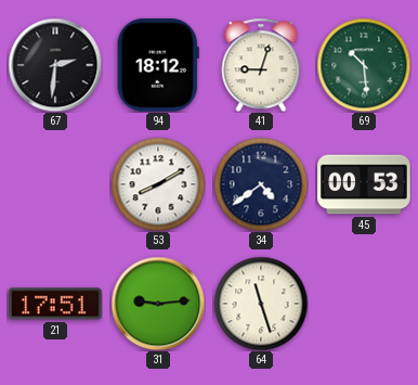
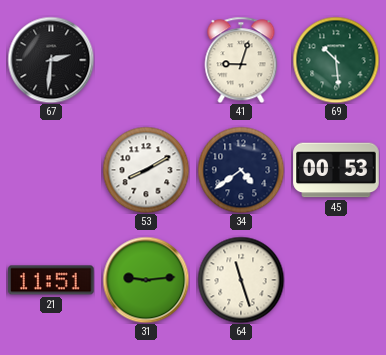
94: 18:12 -> none (158, 65)
21: 17:51 -> 11:51 (51, 280)
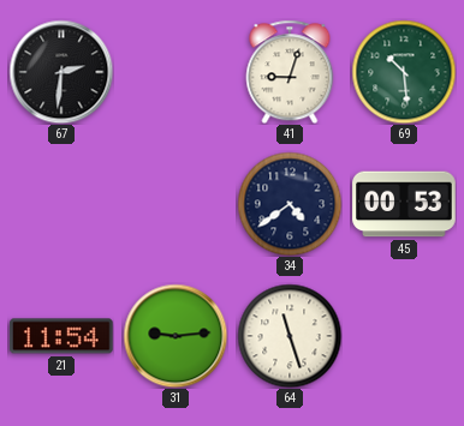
53: 8:10 -> none (146, 170)
21: 11:51 -> 11:54 (61, 336)
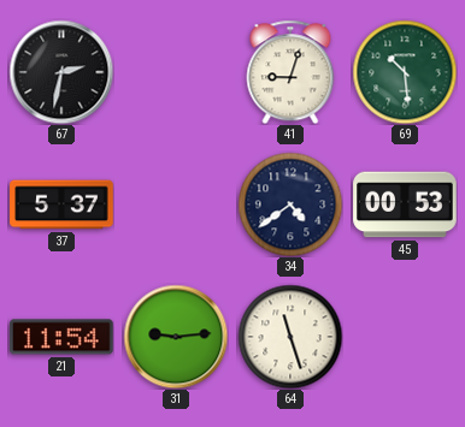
67: 2:31 -> 2:32 (61, 72)
37: none -> 5:37 (61, 204)
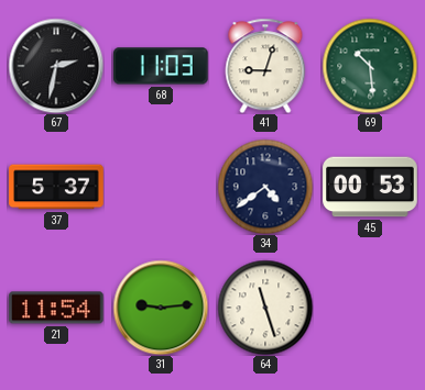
68: none -> 11:03 (162, 66)
